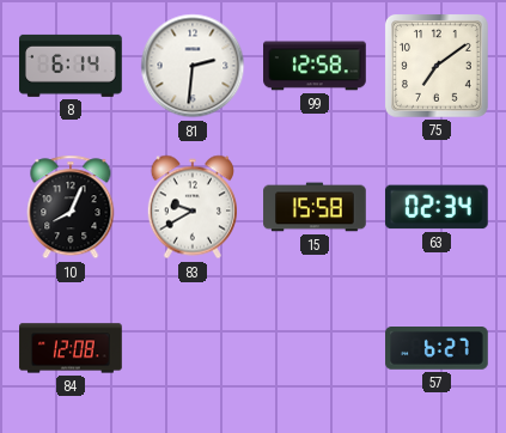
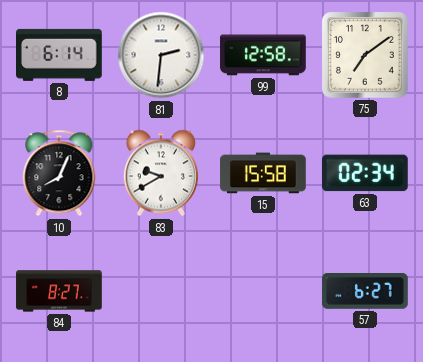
84: 12:08 -> 8:27 (59, 291)
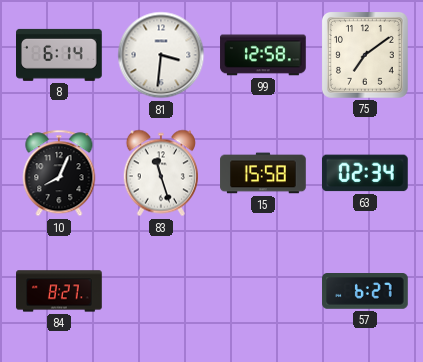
81: 2:31 -> 3:31 (161, 55)
83: 9:40 -> 11:27 (160, 173)
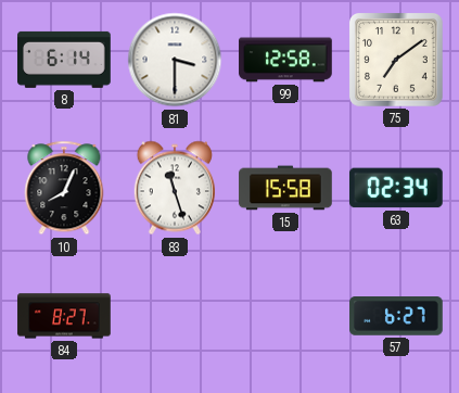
81: 3:31 -> 3:30 (175, 60)
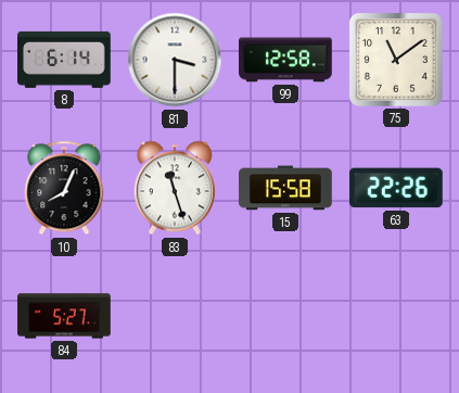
75: 7:09 -> 11:09 (396, 60)
63: 02:34 -> 22:26 (396, 188)
84: 8:27 -> 5:27 (64, 316)
57: 6:27 -> none (396, 317)
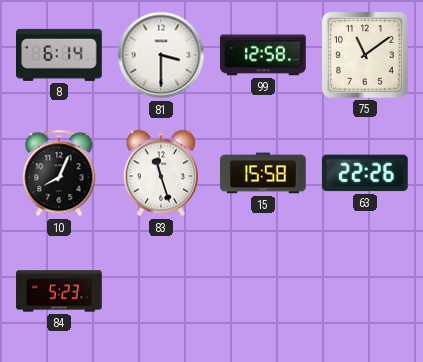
84: 5:27 -> 5:23 (59, 291)
